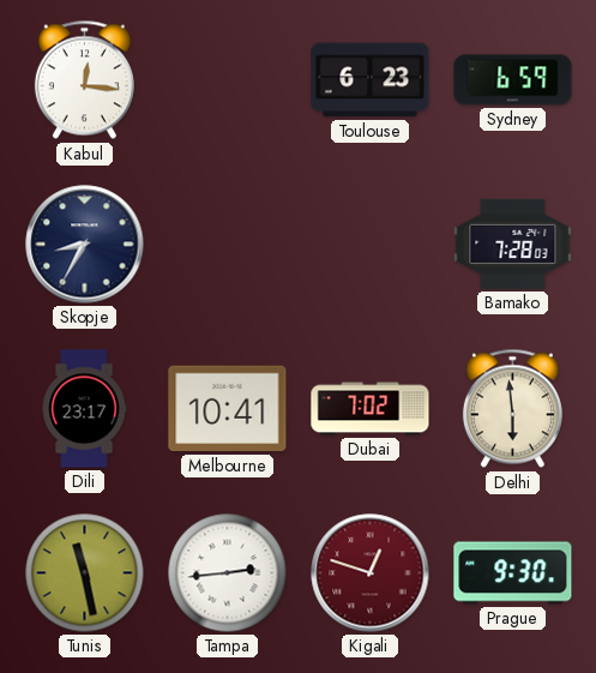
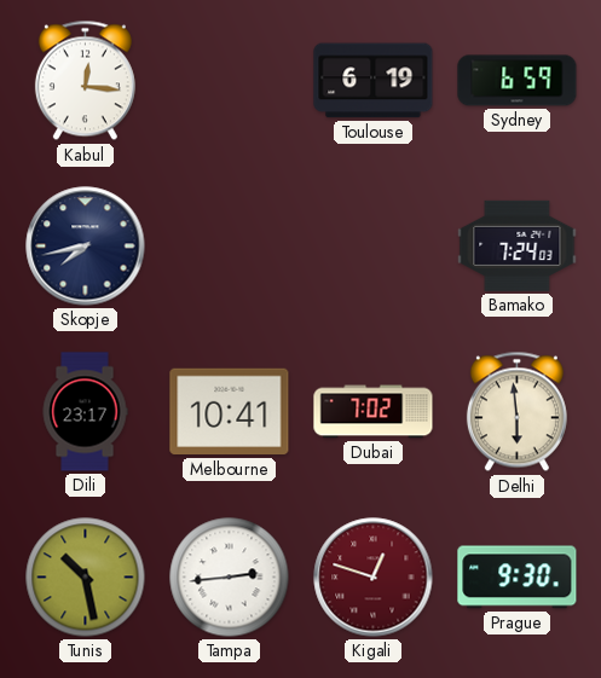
Toulouse: 6:23 -> 6:19 (374, 81)
Skopje: 8:35 -> 7:43 (86, 247)
Bamako: 7:28 -> 7:24 (518, 245)
Tunis: 11:28 -> 10:28 (86, 578)
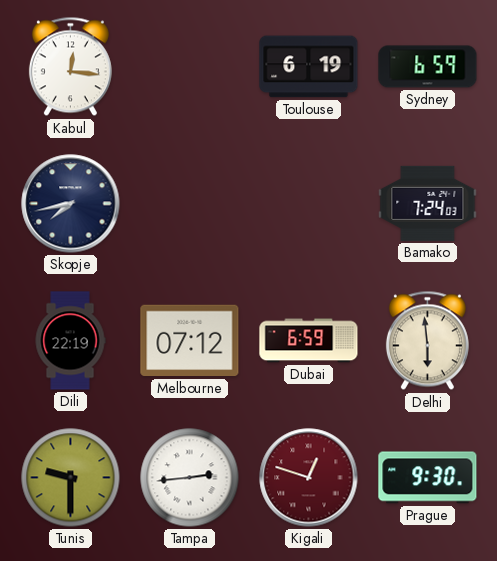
Dili: 23:17 -> 22:19 (70, 341)
Melbourne: 10:41 -> 07:12 (190, 341)
Dubai: 7:02 -> 6:59 (309, 341)
Tunis: 10:28 -> 9:30 (71, 478)
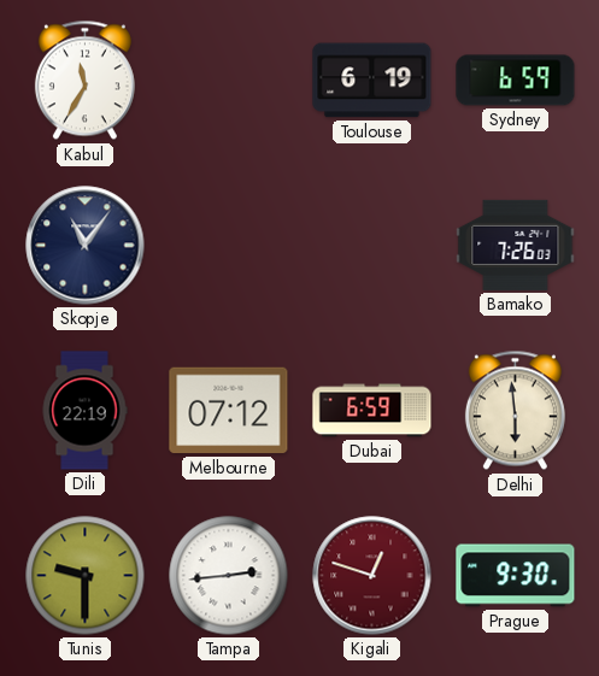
Kabul: 12:16 -> 11:35 (84, 81)
Skopje: 7:43 -> 11:06 (86, 246)
Bamako: 7:24 -> 7:26 (516, 245)
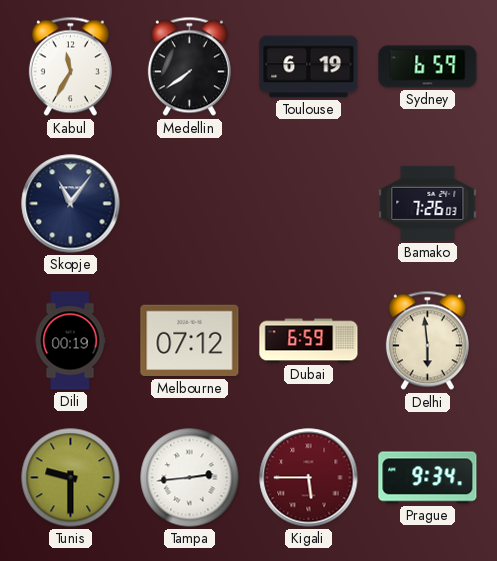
Medellin: none -> 7:39 (189, 67)
Dili: 22:19 -> 00:19 (70, 341)
Kigali: 12:48 -> 5:45 (309, 478)
Prague: 9:30 -> 9:34 (428, 478)
